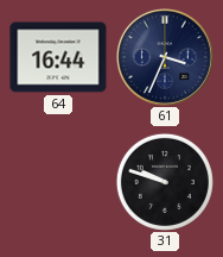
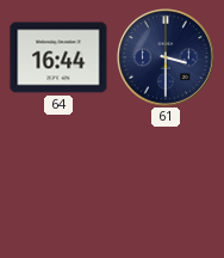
61: 3:34 -> 3:30 (166, 57)
31: 9:48 -> none (165, 182)
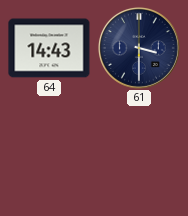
64: 16:44 -> 14:43 (49, 48)
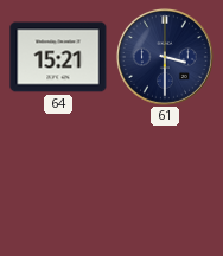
64: 14:43 -> 15:21 (58, 57)
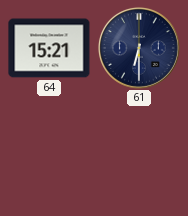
61: 3:30 -> 6:30 (139, 48)
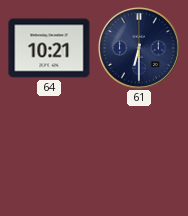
64: 15:21 -> 10:21 (49, 48)
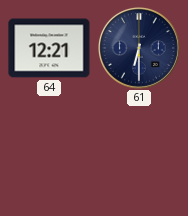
64: 10:21 -> 12:21 (49, 48)
